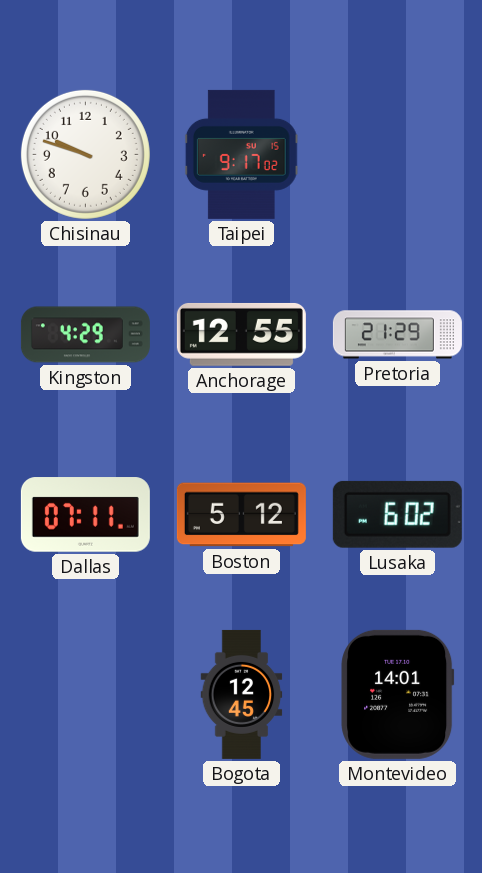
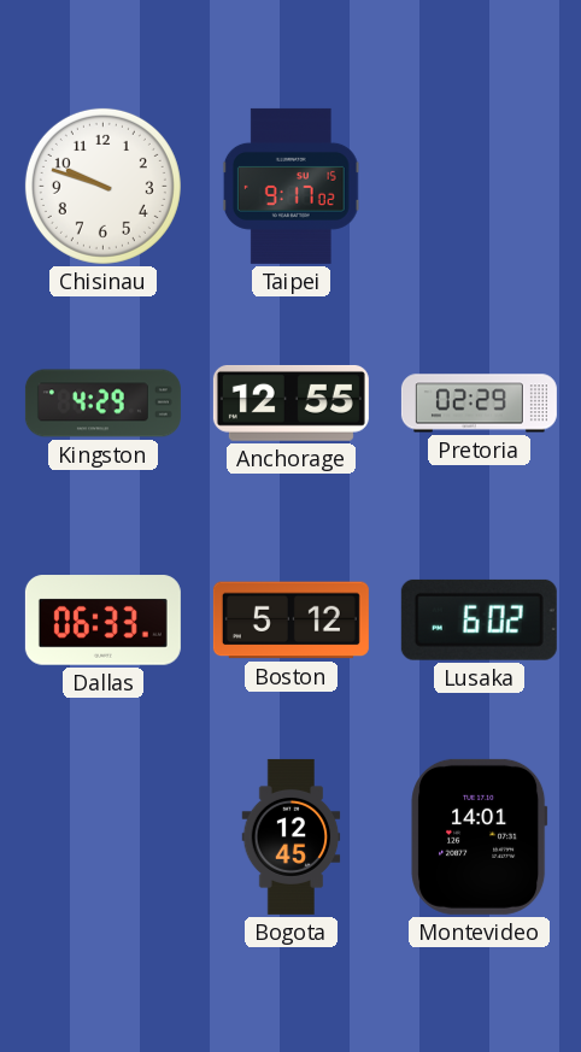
Pretoria: 21:29 -> 02:29 (479, 404)
Dallas: 07:11 -> 06:33 (102, 621)
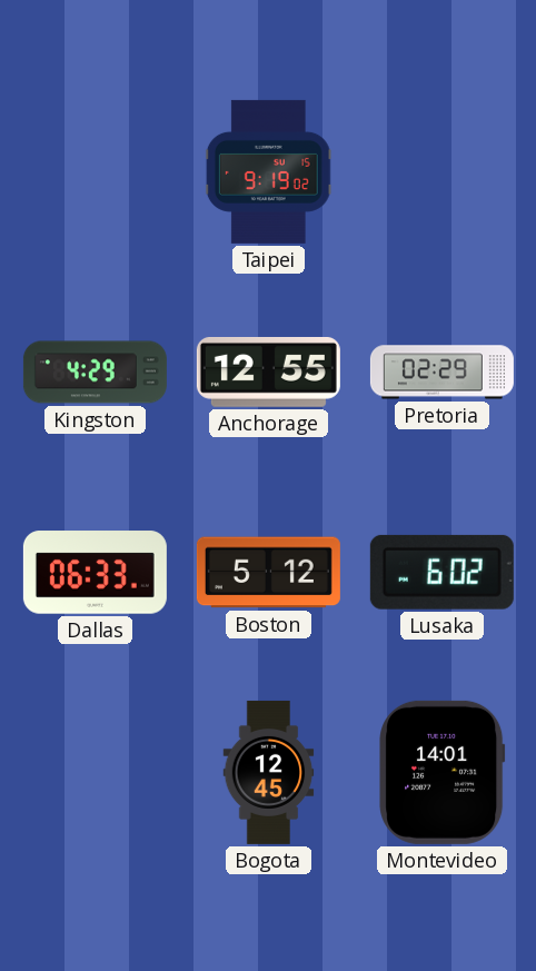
Chisinau: 9:48 -> none (102, 186)
Taipei: 9:17 -> 9:19 (268, 171)
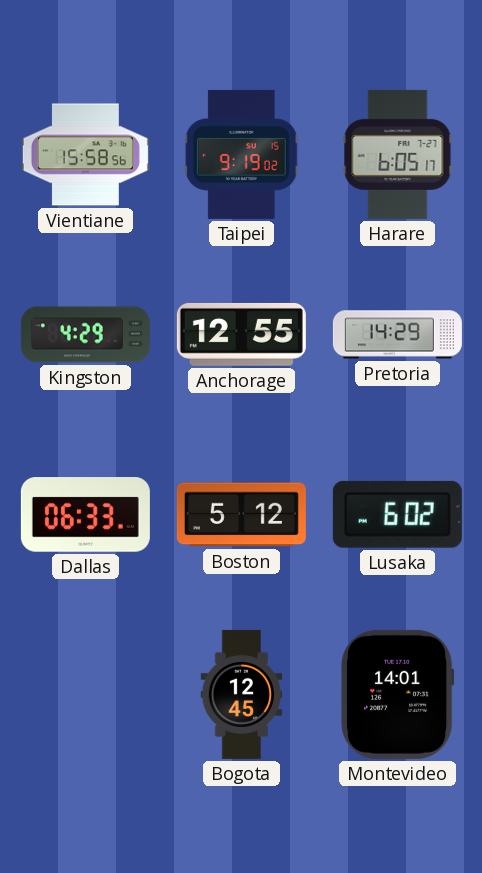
Vientiane: none -> 15:58 (85, 155)
Harare: none -> 6:05 (398, 154)
Pretoria: 02:29 -> 14:29 (397, 335)
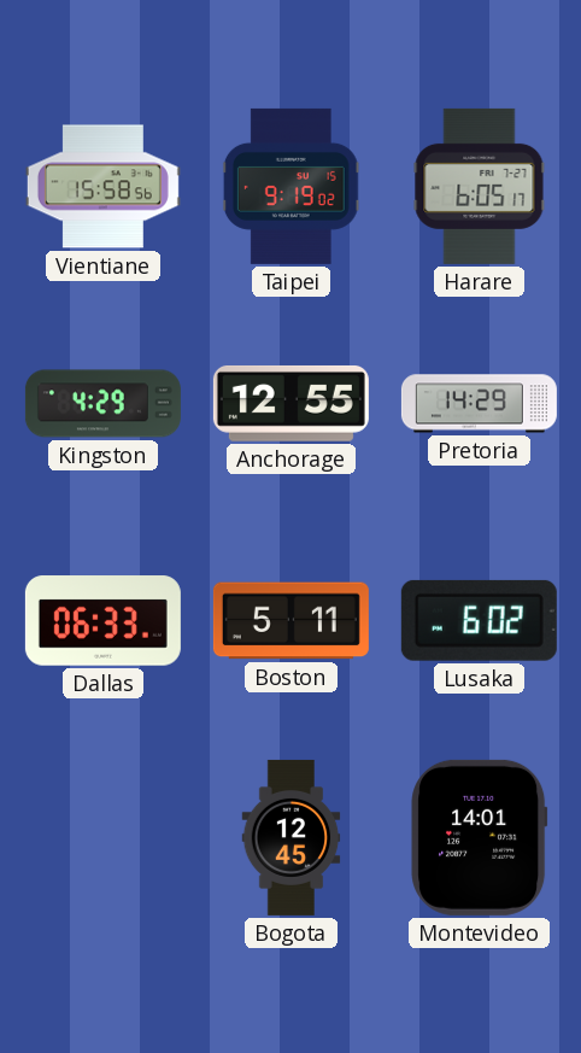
Boston: 5:12 -> 5:11 (290, 621)
